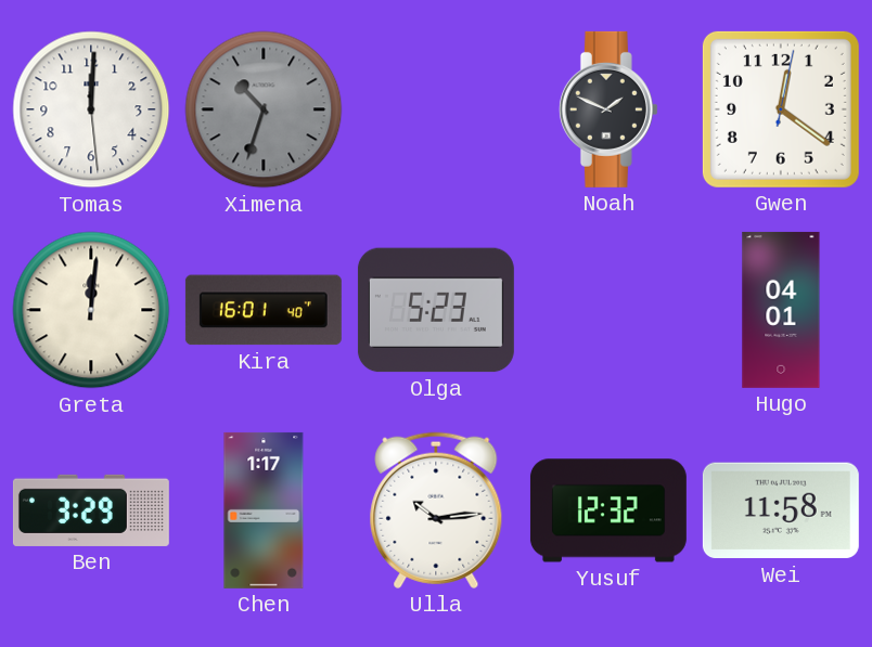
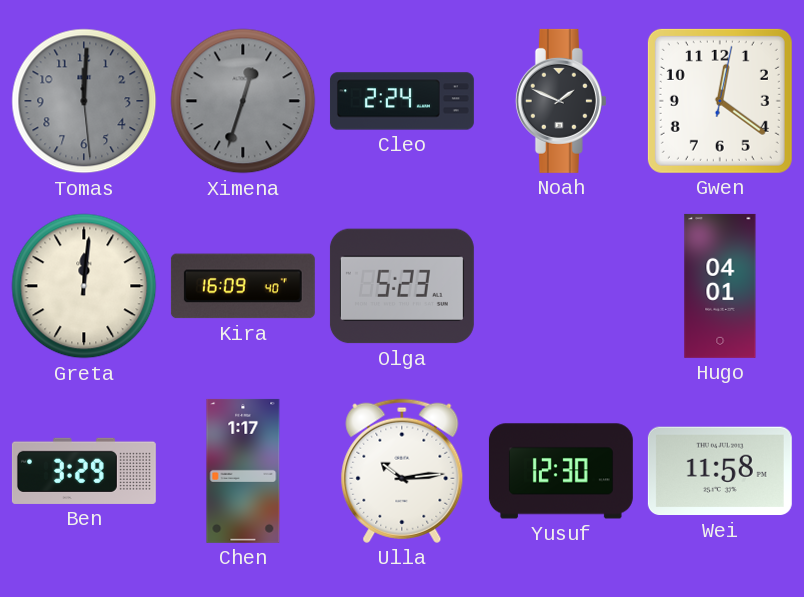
Tomas dial: white -> grey (84, 101)
Ximena: 10:33 -> 12:33 (243, 101)
Cleo: none -> 2:24 (402, 101)
Kira: 16:01 -> 16:09 (243, 286)
Yusuf: 12:32 -> 12:30 (561, 471)
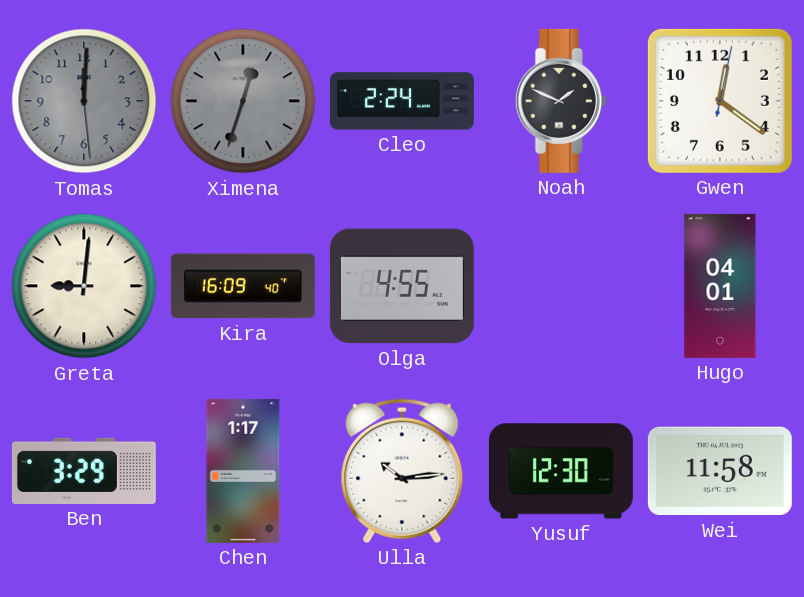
Greta: 12:01 -> 9:01 (84, 286)
Olga: 5:23 -> 4:55 (402, 286)
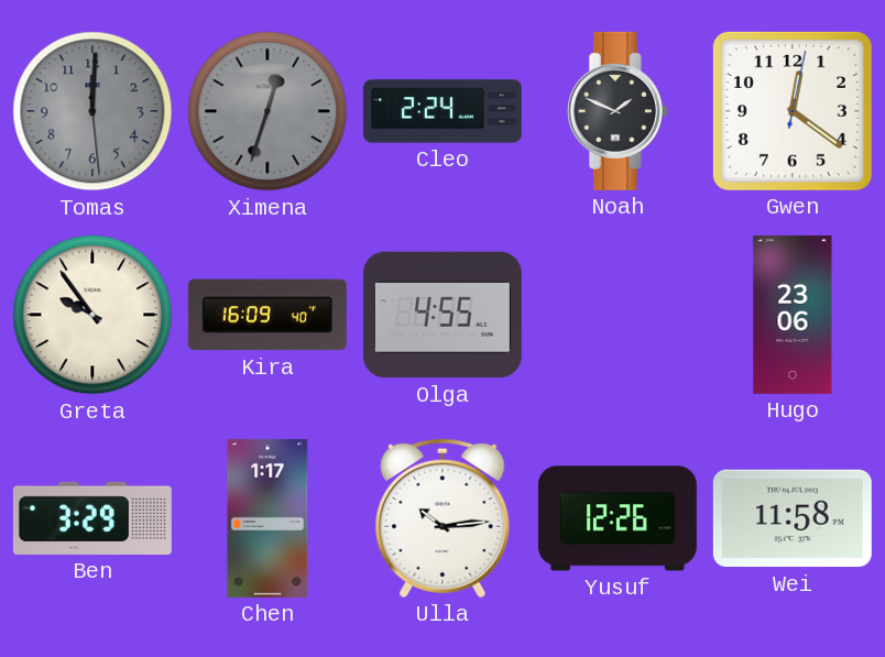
Greta: 9:01 -> 9:54 (92, 315)
Hugo: 04:01 -> 23:06 (793, 315)
Yusuf: 12:30 -> 12:26 (618, 518)
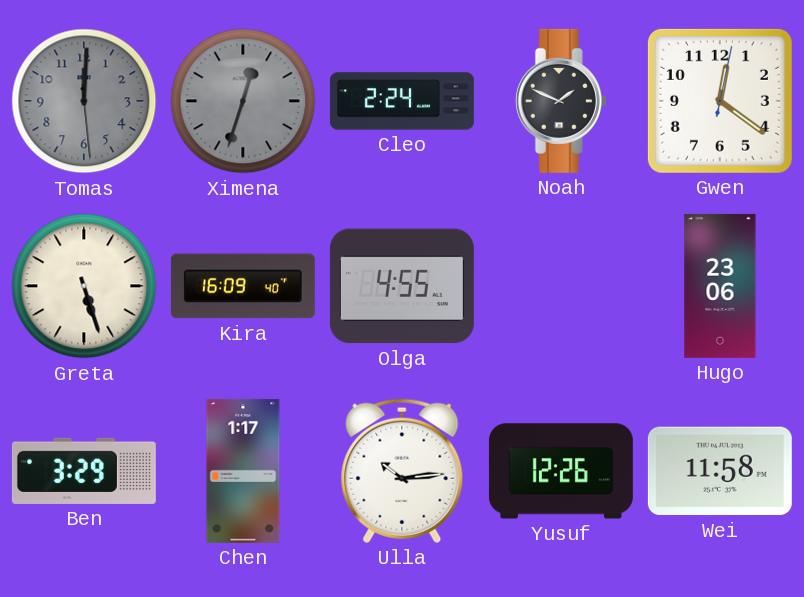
Greta: 9:54 -> 5:27 (84, 286)
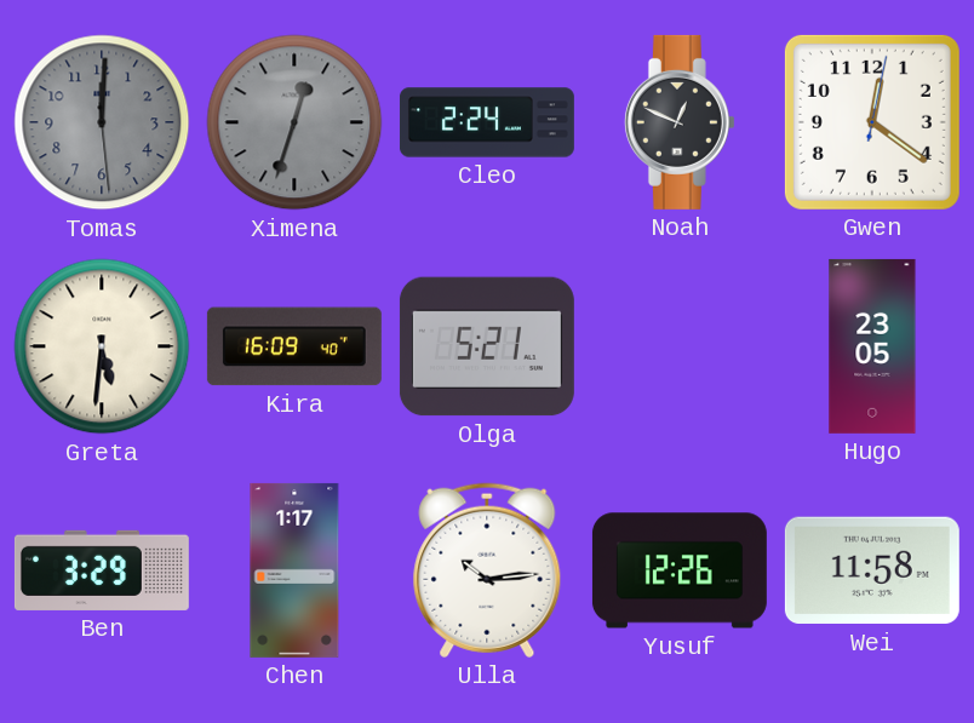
Noah: 1:49 -> 12:49 (680, 122)
Greta: 5:27 -> 5:31 (102, 346)
Olga: 4:55 -> 5:21 (487, 346)
Hugo: 23:06 -> 23:05 (872, 346)
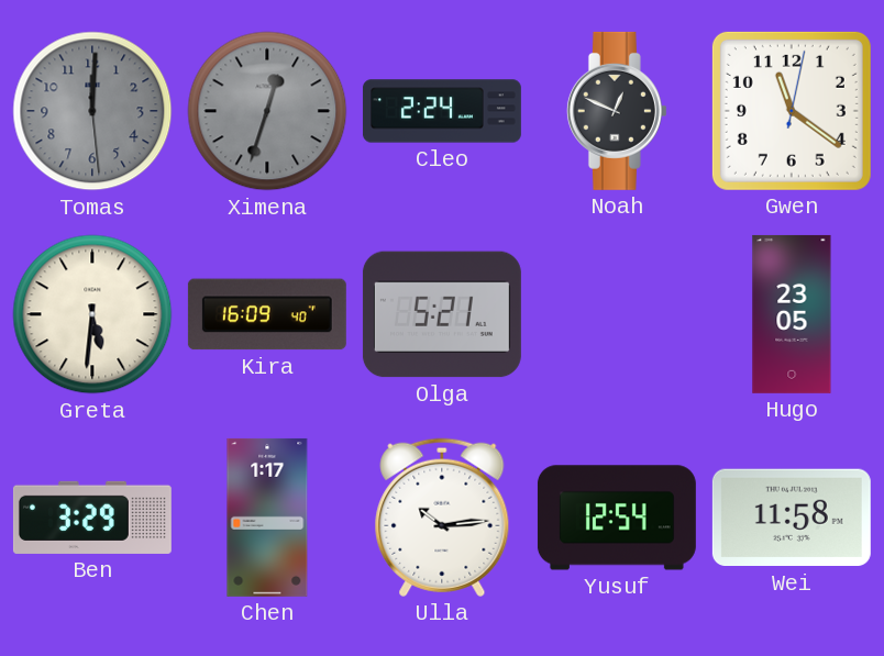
Gwen: 12:21 -> 11:21 (792, 111)
Yusuf: 12:26 -> 12:54 (617, 518)
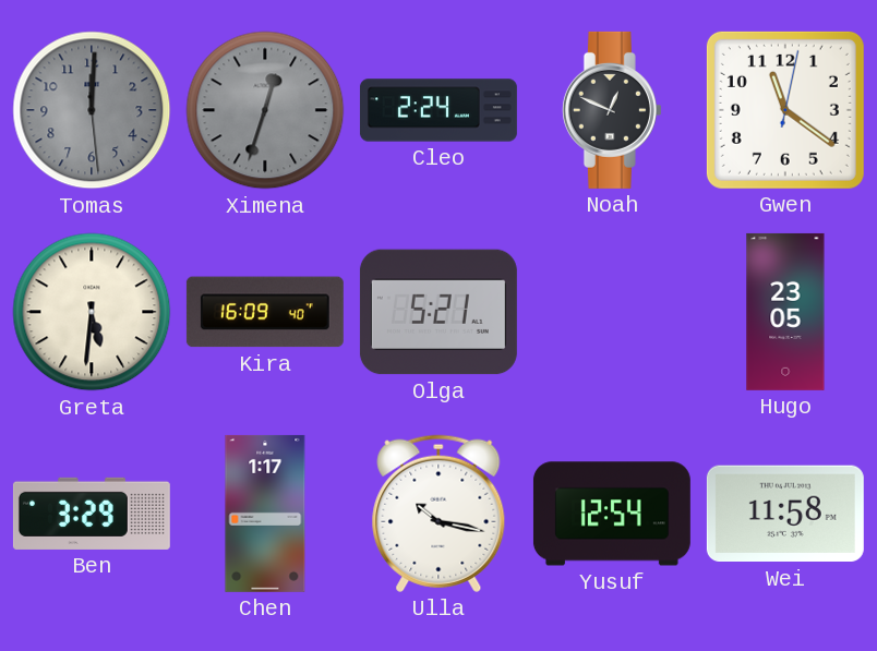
Ulla: 10:14 -> 10:17 (438, 514)
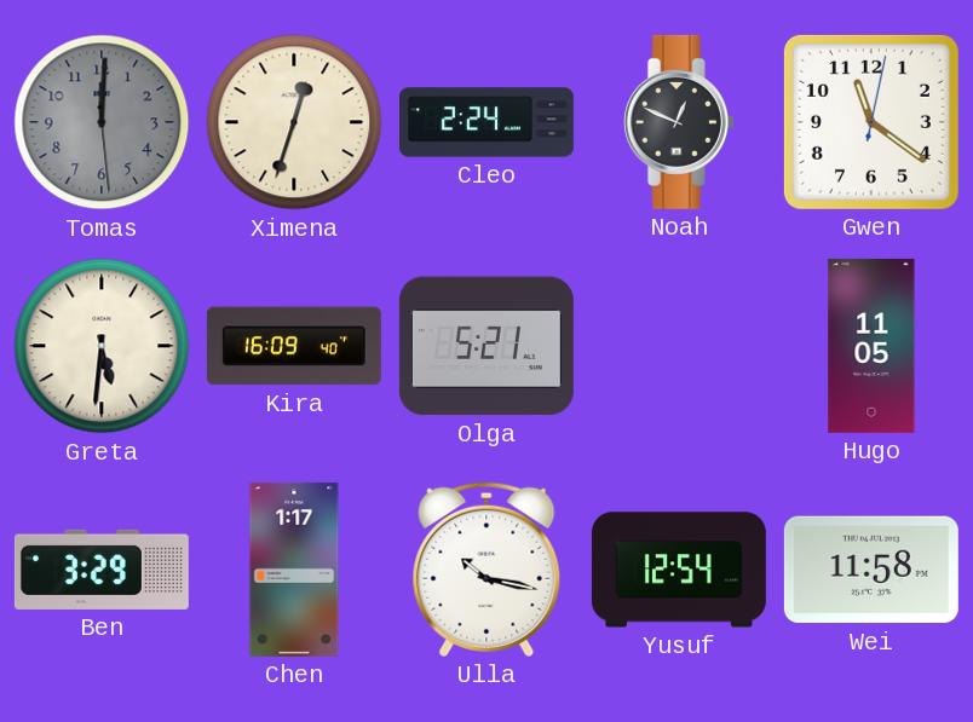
Ximena dial: grey -> cream (294, 122)
Hugo: 23:05 -> 11:05 (871, 346)
